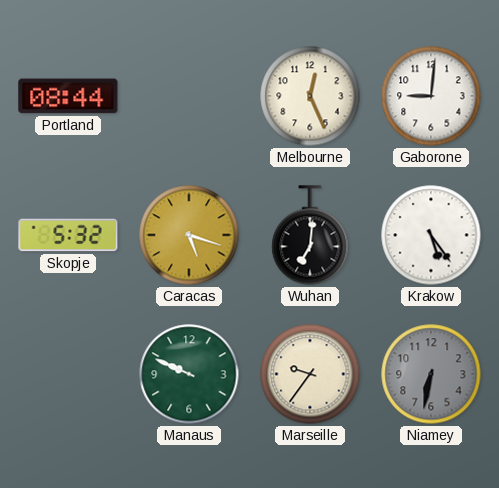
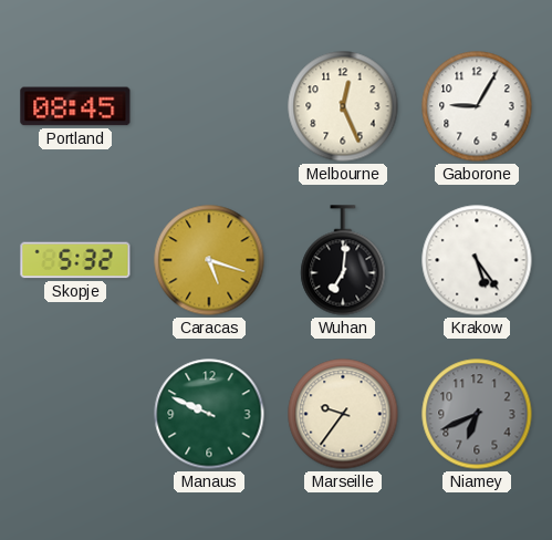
Portland: 08:44 -> 08:45 (75, 106)
Gaborone: 9:01 -> 9:05 (477, 106)
Niamey: 6:32 -> 6:41 (477, 414)
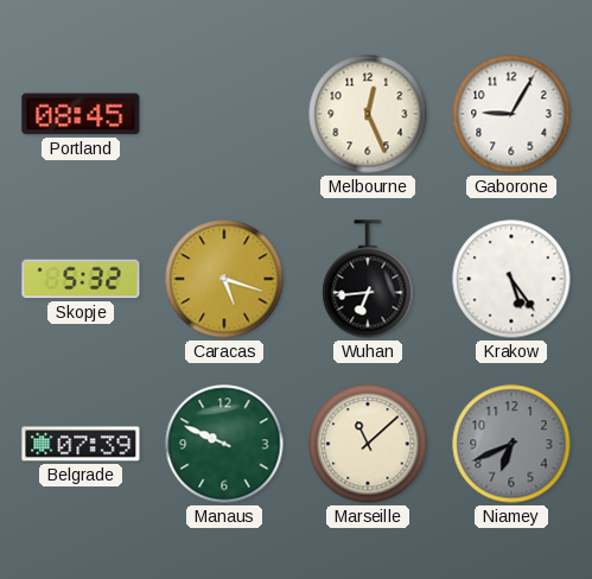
Wuhan: 7:01 -> 6:44 (368, 279)
Belgrade: none -> 07:39 (81, 444)
Marseille: 9:36 -> 11:08 (368, 444)
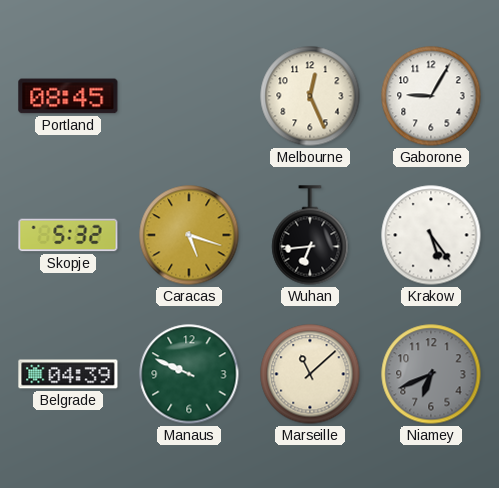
Belgrade: 07:39 -> 04:39 (68, 374)
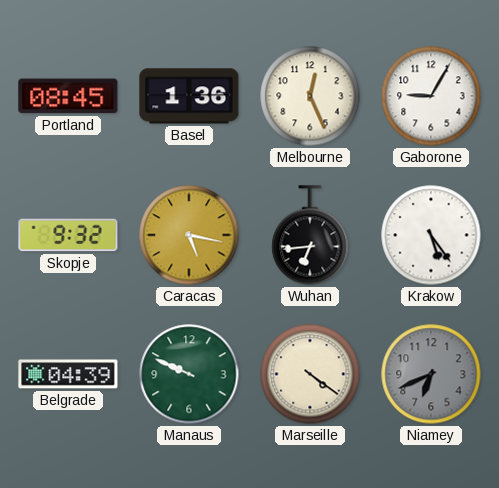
Basel: none -> 1:36 (189, 96)
Skopje: 5:32 -> 9:32 (68, 235)
Caracas: 5:18 -> 5:17 (189, 235)
Marseille: 11:08 -> 4:21 (310, 374)
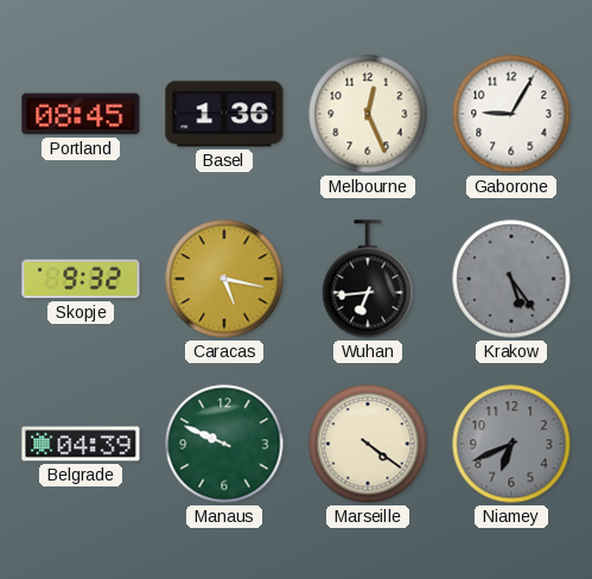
Krakow dial: white -> grey (511, 279)
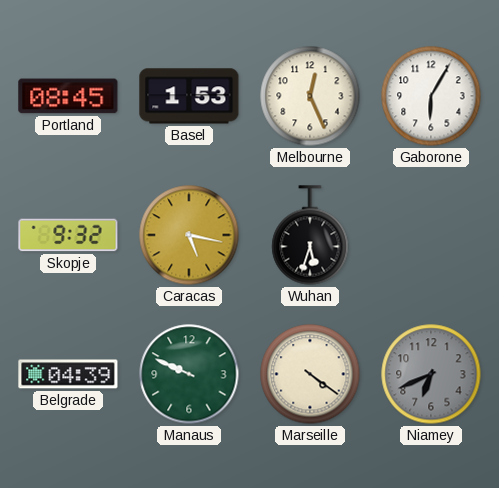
Basel: 1:36 -> 1:53 (189, 96)
Gaborone: 9:05 -> 6:05 (431, 96)
Wuhan: 6:44 -> 5:33 (310, 235)
Krakow: 5:24 -> none (511, 279)
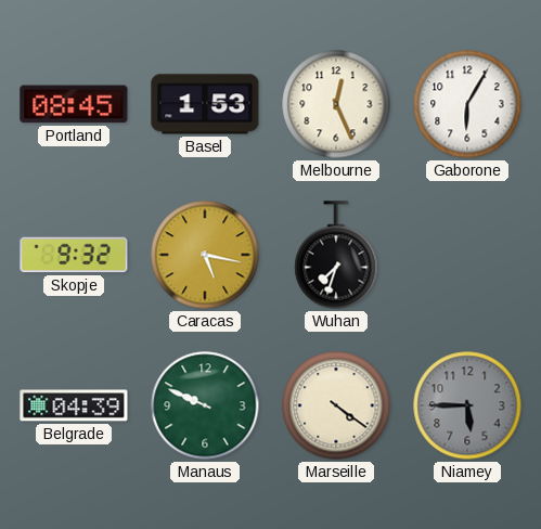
Wuhan: 5:33 -> 7:33 (336, 255)
Niamey: 6:41 -> 5:45 (467, 405)
